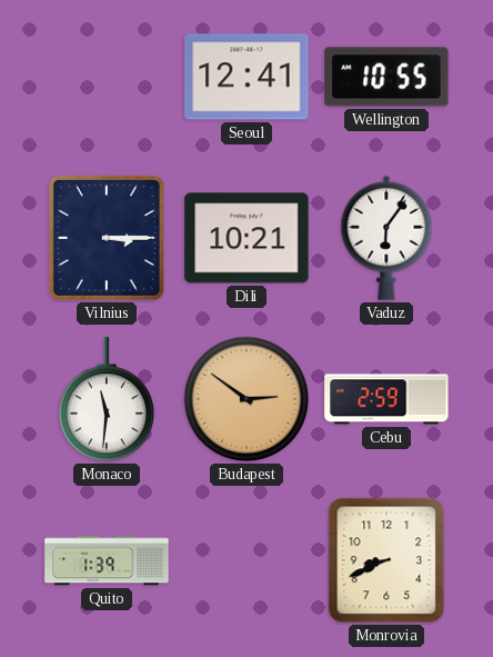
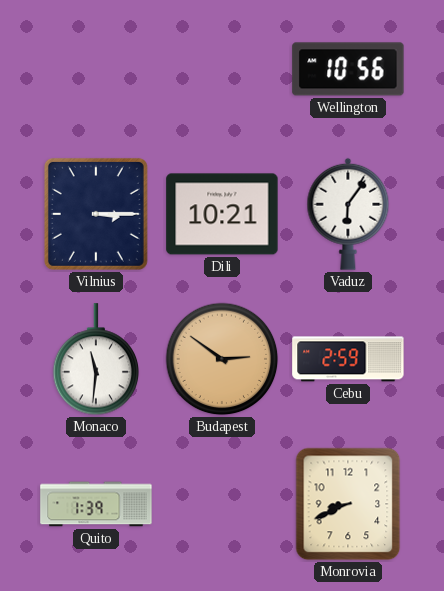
Seoul: 12:41 -> none (247, 77)
Wellington: 10:55 -> 10:56 (348, 69)
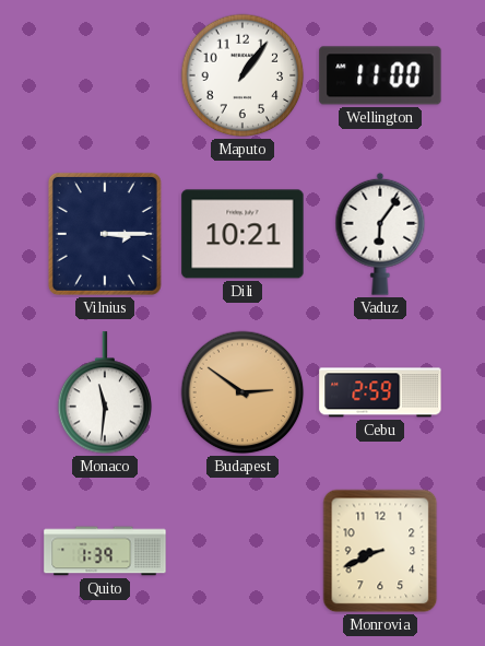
Maputo: none -> 1:06 (242, 75)
Wellington: 10:56 -> 11:00 (380, 75)
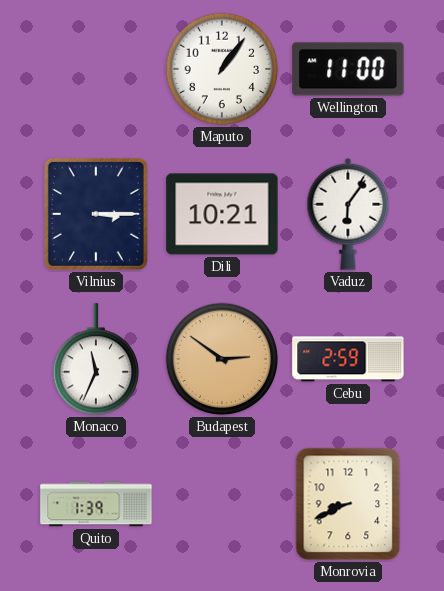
Monaco: 11:31 -> 11:34 (96, 360)
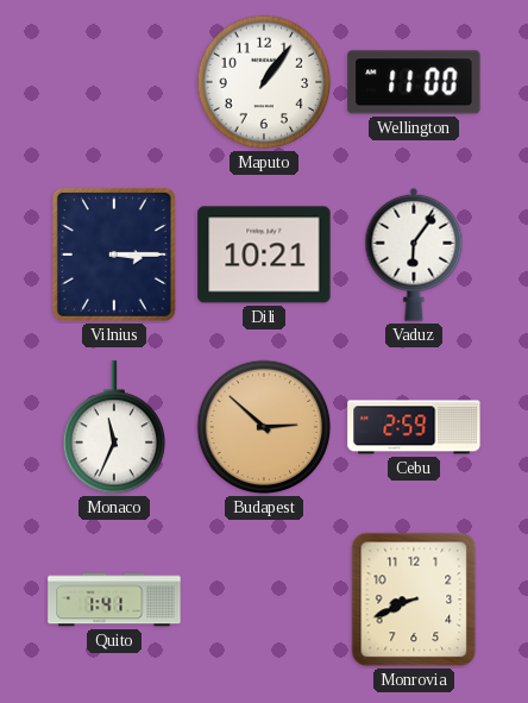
Budapest: 2:51 -> 2:52 (264, 427)
Quito: 1:39 -> 1:41 (114, 600)
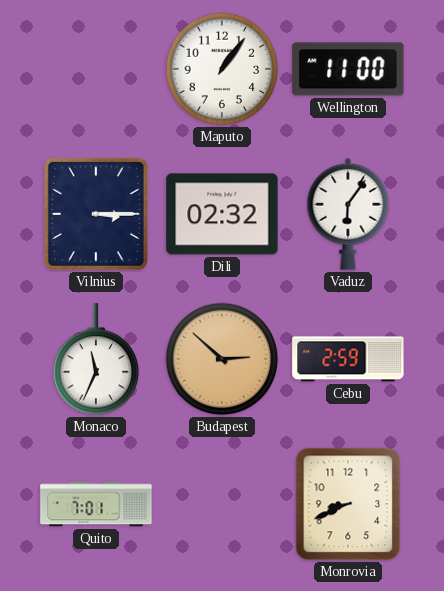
Dili: 10:21 -> 02:32 (222, 214)
Quito: 1:41 -> 7:01 (96, 504)
